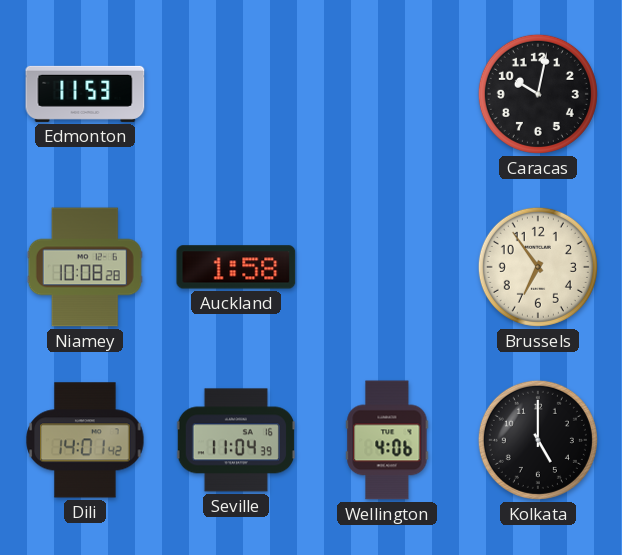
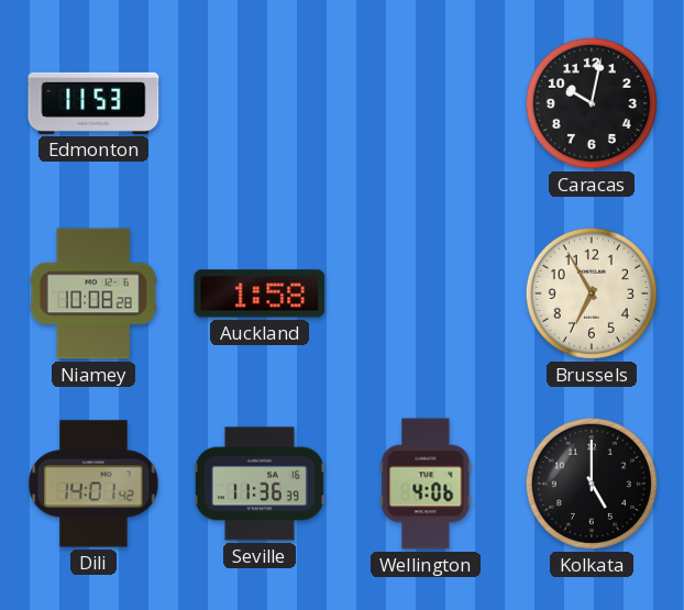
Brussels: 6:54 -> 6:55 (592, 293)
Seville: 11:04 -> 11:36 (260, 484)
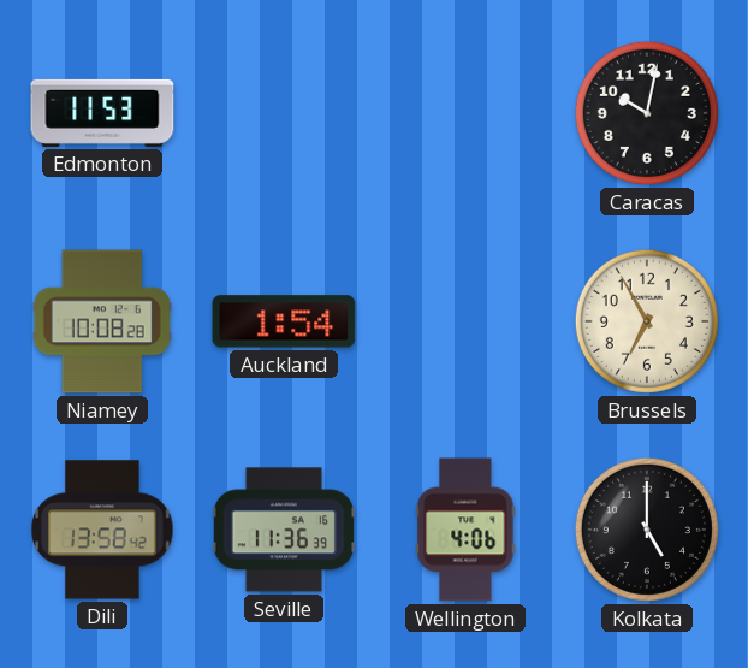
Auckland: 1:58 -> 1:54 (284, 321)
Dili: 14:01 -> 13:58 (102, 530)
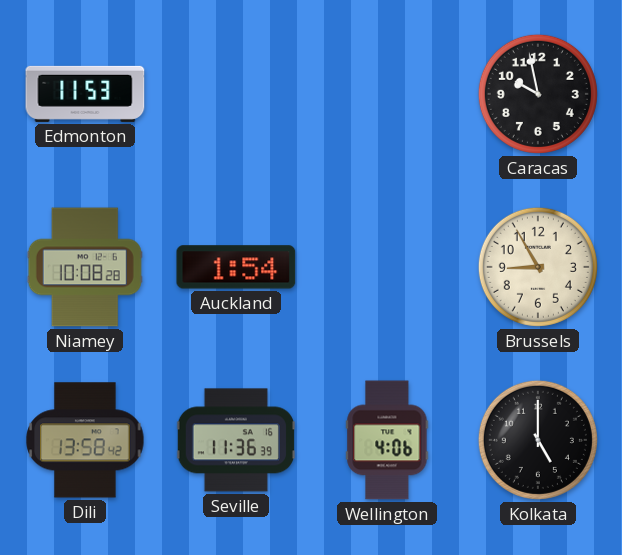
Caracas: 10:02 -> 9:58 (538, 94)
Brussels: 6:55 -> 8:55 (538, 267)
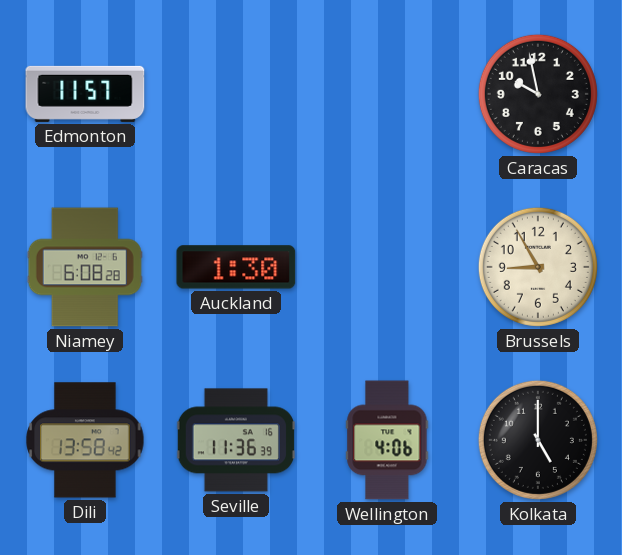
Edmonton: 11:53 -> 11:57 (85, 94)
Niamey: 10:08 -> 6:08 (85, 267)
Auckland: 1:54 -> 1:30 (236, 267)
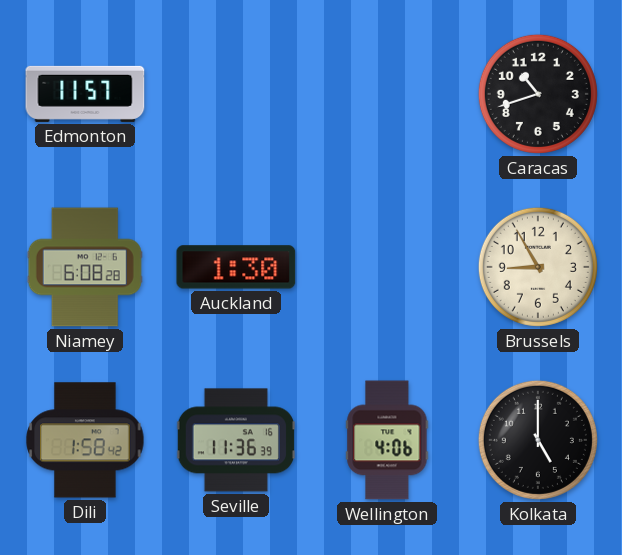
Caracas: 9:58 -> 10:42 (538, 94)
Dili: 13:58 -> 1:58 (85, 440)
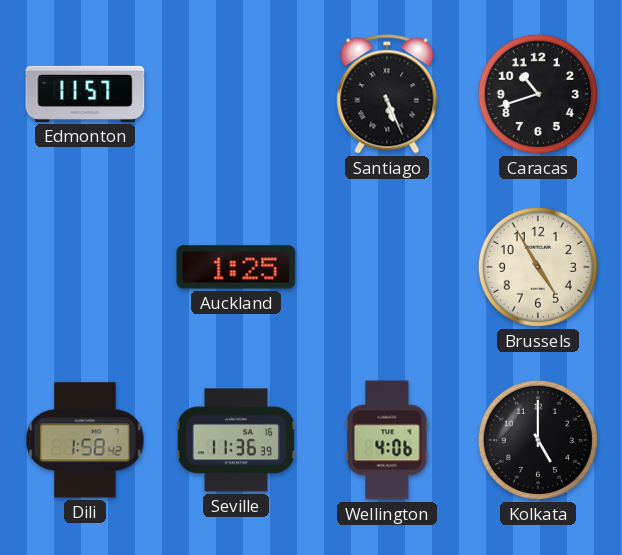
Santiago: none -> 5:26 (387, 94)
Niamey: 6:08 -> none (85, 267)
Auckland: 1:30 -> 1:25 (236, 267)
Brussels: 8:55 -> 4:55 (538, 267)
